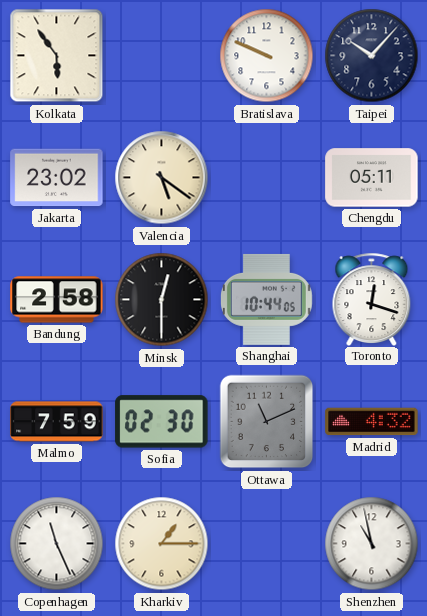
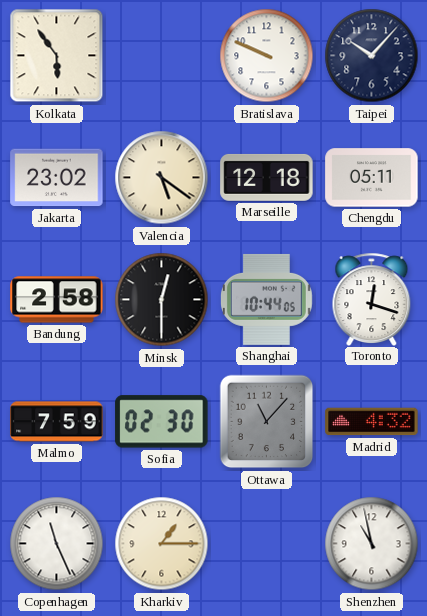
Marseille: none -> 12:18 (267, 177)
Ottawa: 11:11 -> 11:07 (267, 422)
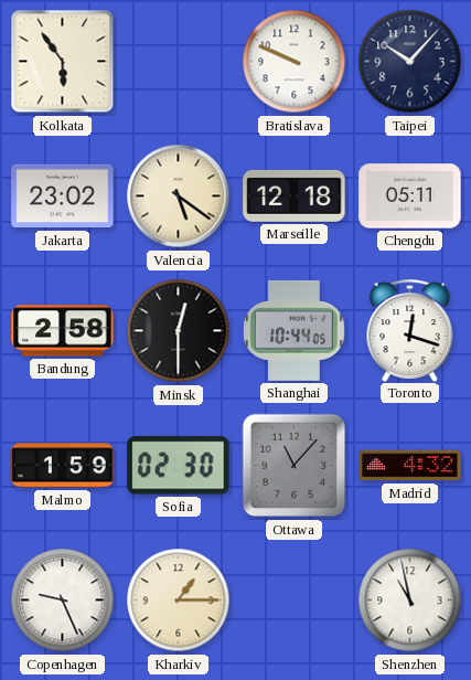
Malmo: 7:59 -> 1:59 (63, 466)
Copenhagen: 11:26 -> 9:26 (63, 601)
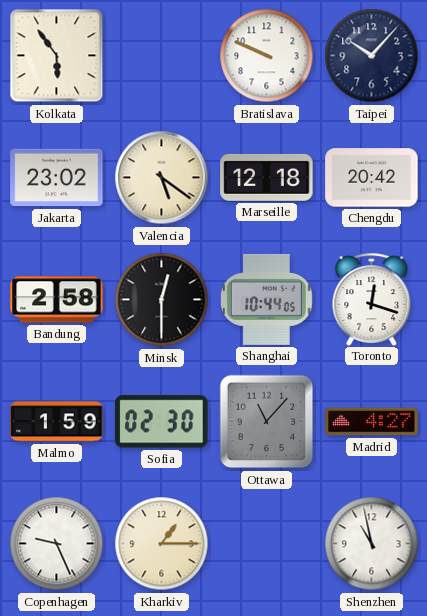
Chengdu: 05:11 -> 20:42 (372, 178)
Madrid: 4:32 -> 4:27 (372, 422)
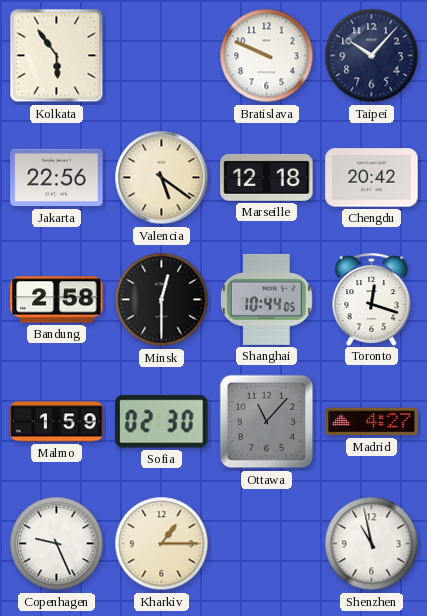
Jakarta: 23:02 -> 22:56 (57, 178)
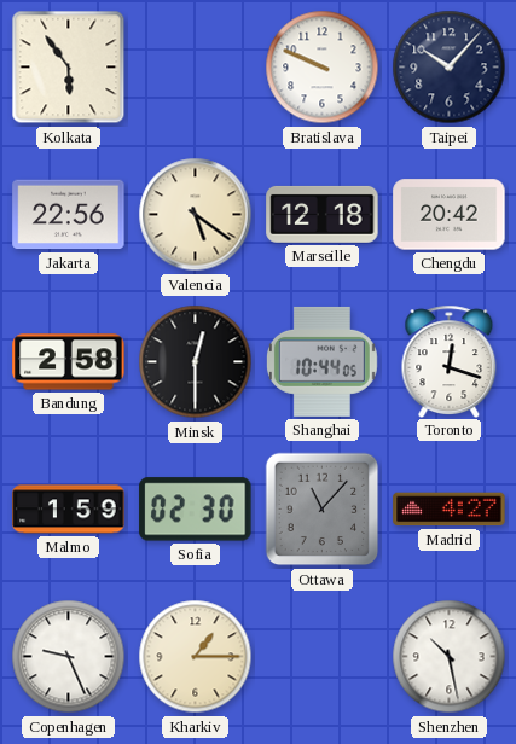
Shenzhen: 10:58 -> 10:28 (450, 657)
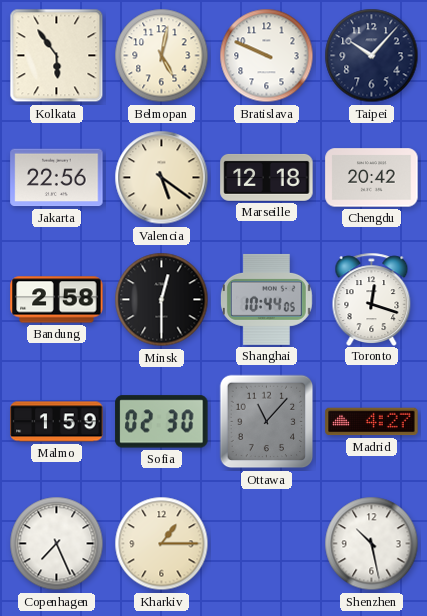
Belmopan: none -> 5:02 (162, 56)
Copenhagen: 9:26 -> 7:26 (57, 544)
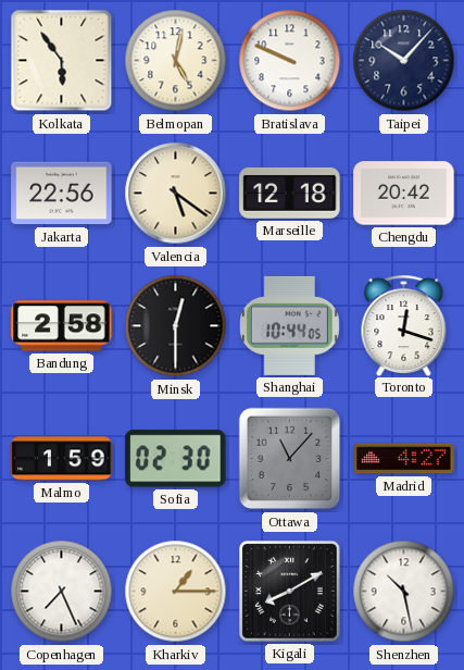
Kigali: none -> 8:10 (290, 592)
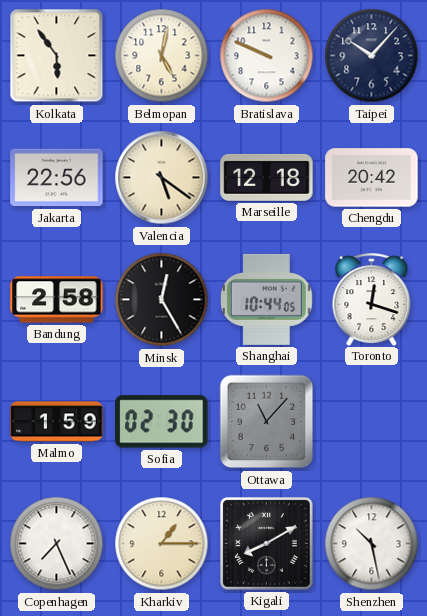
Minsk: 12:30 -> 12:25 (162, 300)
Madrid: 4:27 -> none (404, 459)
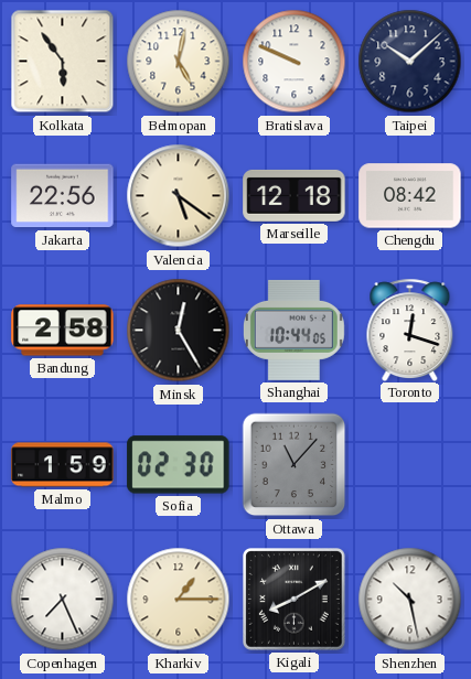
Taipei: 10:07 -> 10:08 (410, 62)
Chengdu: 20:42 -> 08:42 (410, 196)
